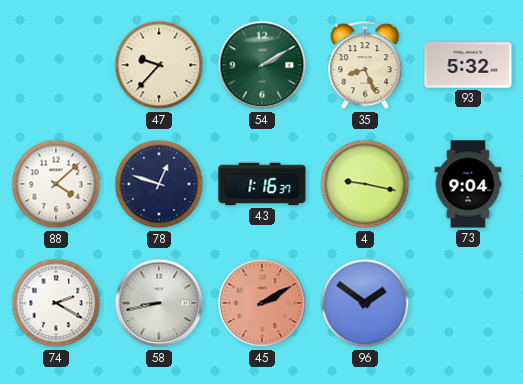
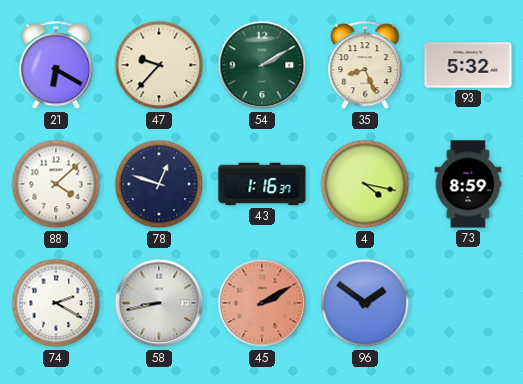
21: none -> 6:20 (56, 66)
4: 9:17 -> 4:17 (365, 184)
73: 9:04 -> 8:59 (468, 184)
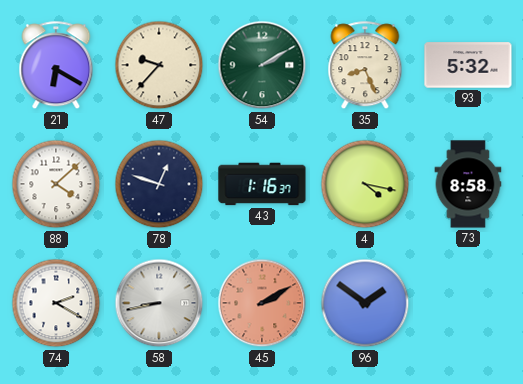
73: 8:59 -> 8:58 (468, 184)
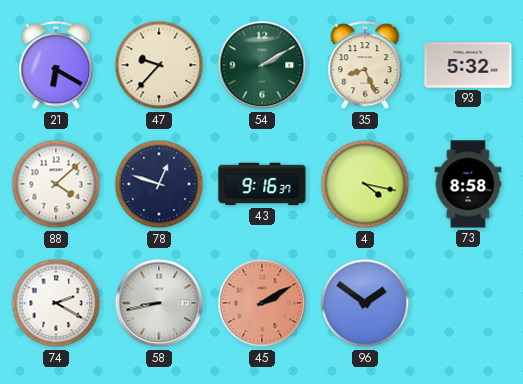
43: 1:16 -> 9:16 (262, 184)
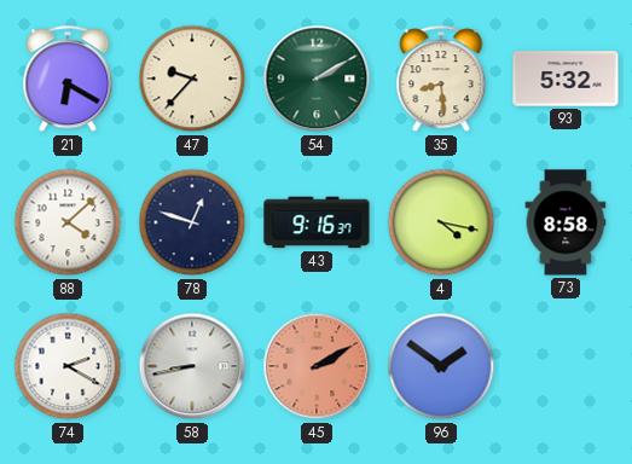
35: 8:26 -> 8:29 (441, 80)
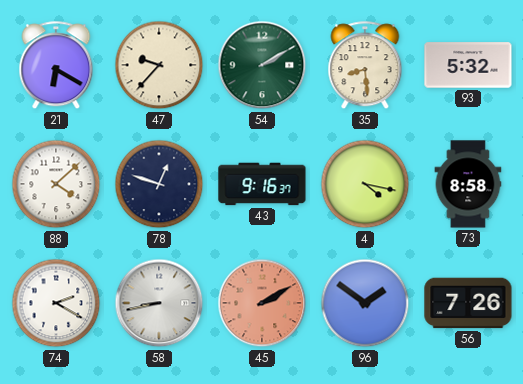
56: none -> 7:26 (468, 303)
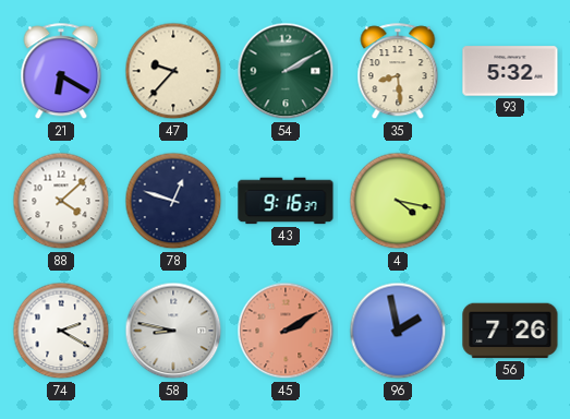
73: 8:58 -> none (468, 184)
58: 8:43 -> 8:47 (173, 331)
96: 1:51 -> 1:58 (398, 331)
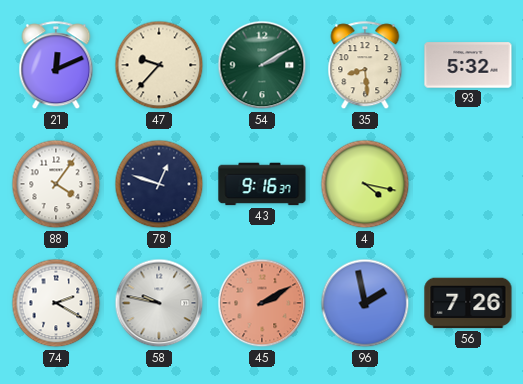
21: 6:20 -> 12:11 (56, 66)
88: 4:08 -> 4:06 (56, 184)
58: 8:47 -> 9:47 (159, 303)
